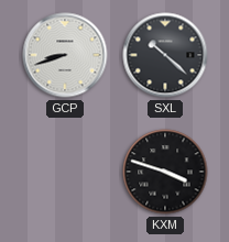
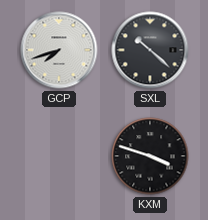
GCP: 8:42 -> 7:42 (59, 50)
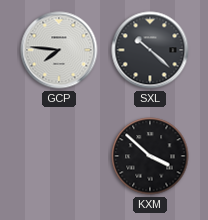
GCP: 7:42 -> 7:46 (59, 50)
KXM: 3:48 -> 3:52 (150, 156)
